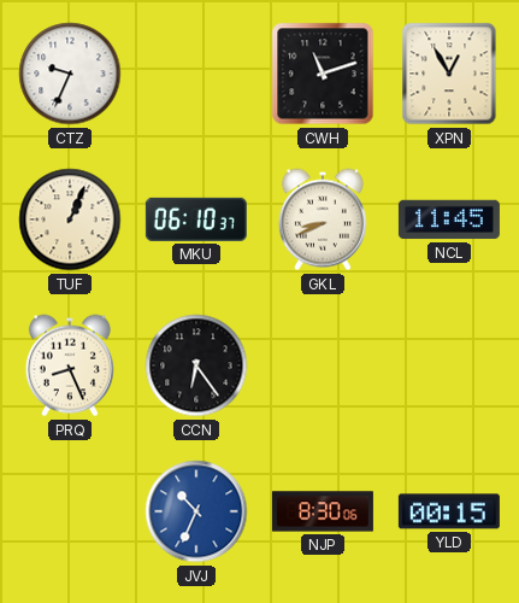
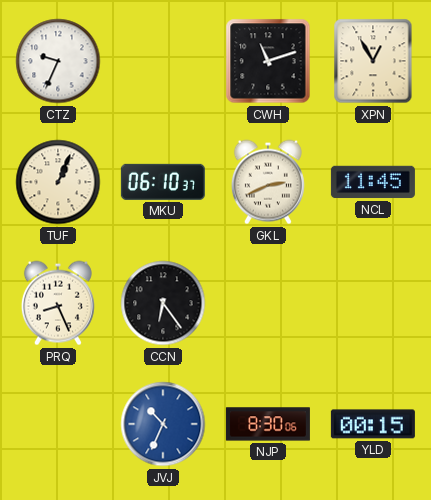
GKL: 8:41 -> 2:41 (268, 182)
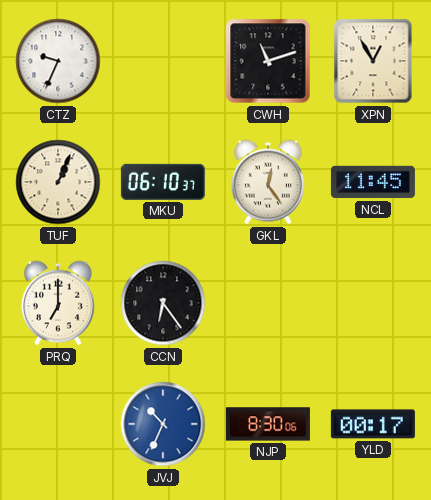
GKL: 2:41 -> 12:24 (268, 182)
PRQ: 8:26 -> 7:00 (58, 303)
YLD: 00:15 -> 00:17 (373, 424)
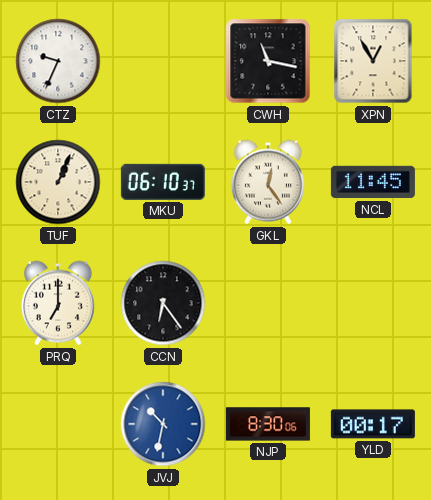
CWH: 11:12 -> 11:17 (268, 61)
JVJ: 10:34 -> 10:32 (163, 424)
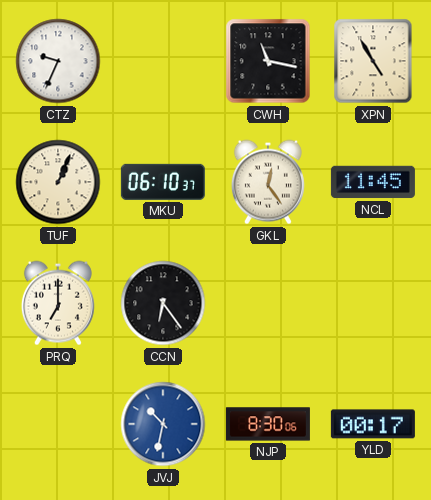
XPN: 12:55 -> 4:55 (373, 61)
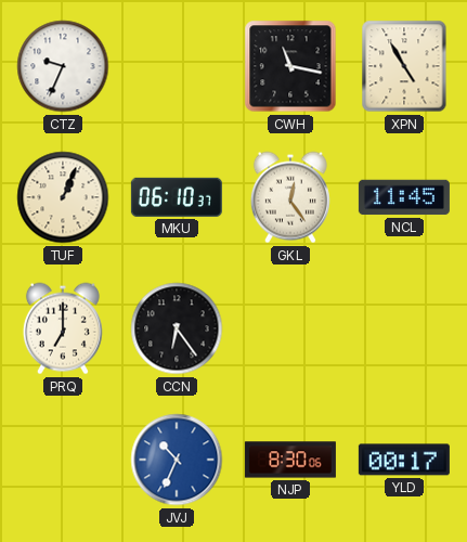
JVJ: 10:32 -> 10:34 (177, 460)
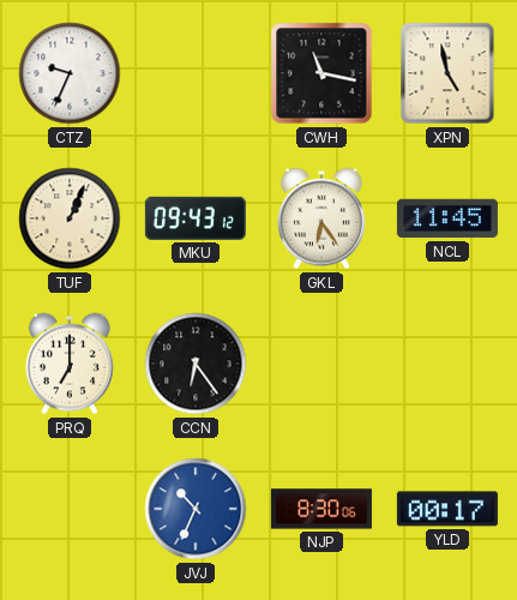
XPN: 4:55 -> 4:58 (447, 73)
MKU: 06:10 -> 09:43 (196, 218)
GKL: 12:24 -> 6:24 (321, 218)
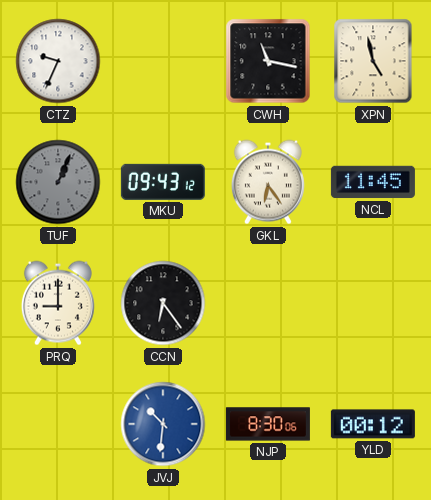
TUF dial: cream -> grey (58, 182)
PRQ: 7:00 -> 9:00 (58, 303)
JVJ: 10:34 -> 10:31 (163, 424)
YLD: 00:17 -> 00:12 (373, 424)
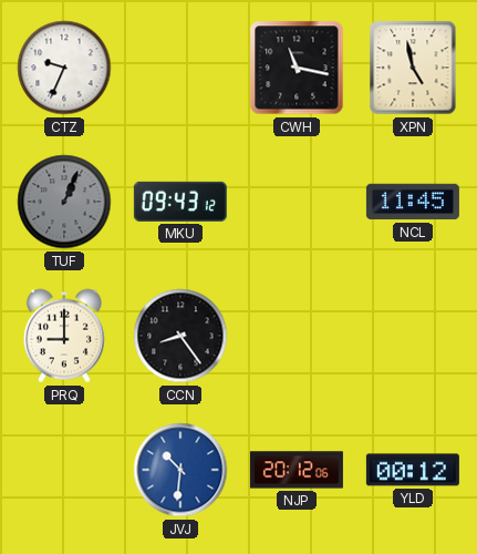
GKL: 6:24 -> none (268, 182)
CCN: 6:24 -> 8:24 (180, 336)
NJP: 8:30 -> 20:12 (297, 470)
